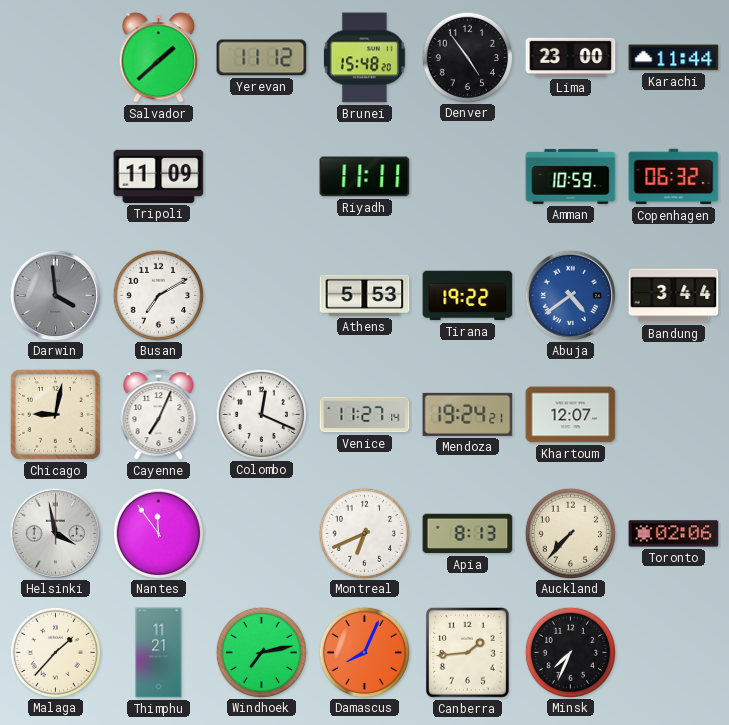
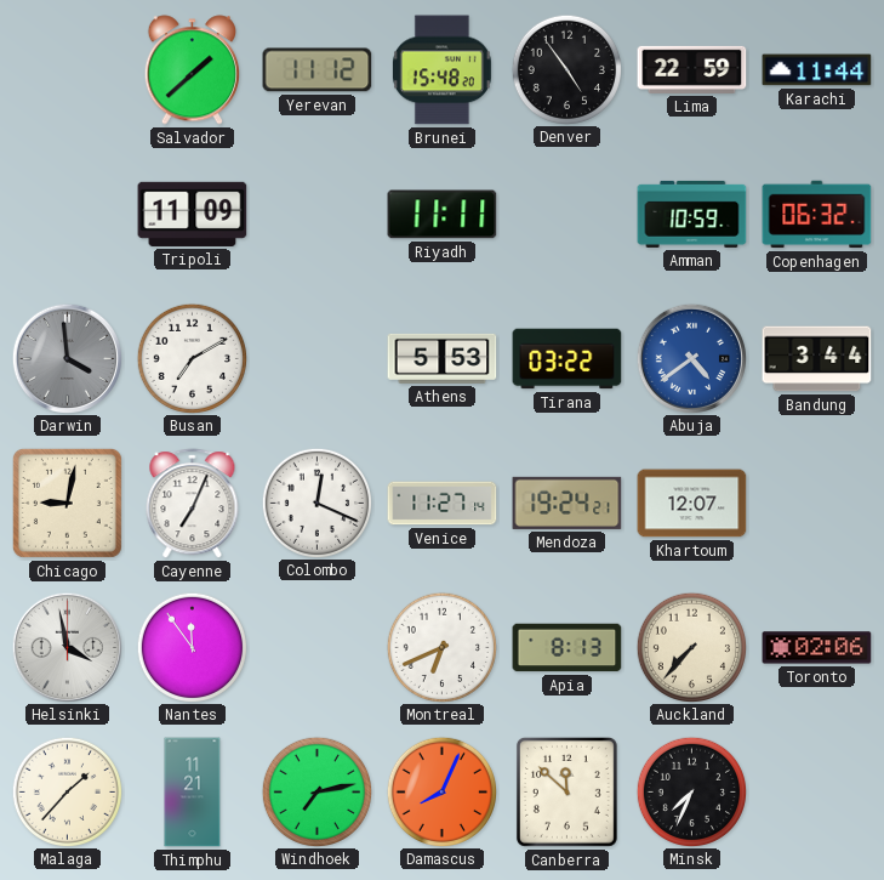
Lima: 23:00 -> 22:59 (692, 69)
Tirana: 19:22 -> 03:22 (568, 359)
Canberra: 1:44 -> 11:52 (566, 791)
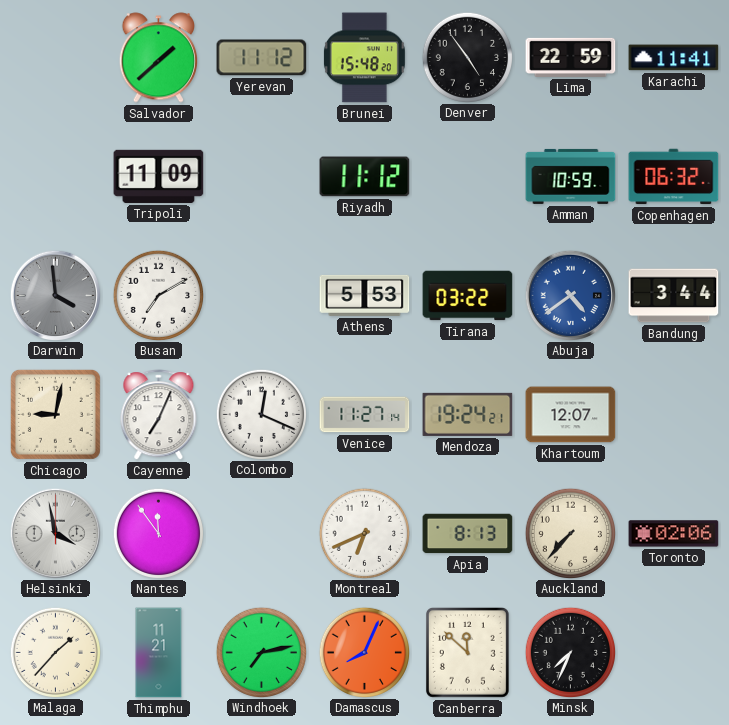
Karachi: 11:44 -> 11:41 (674, 58)
Riyadh: 11:11 -> 11:12 (365, 177)
